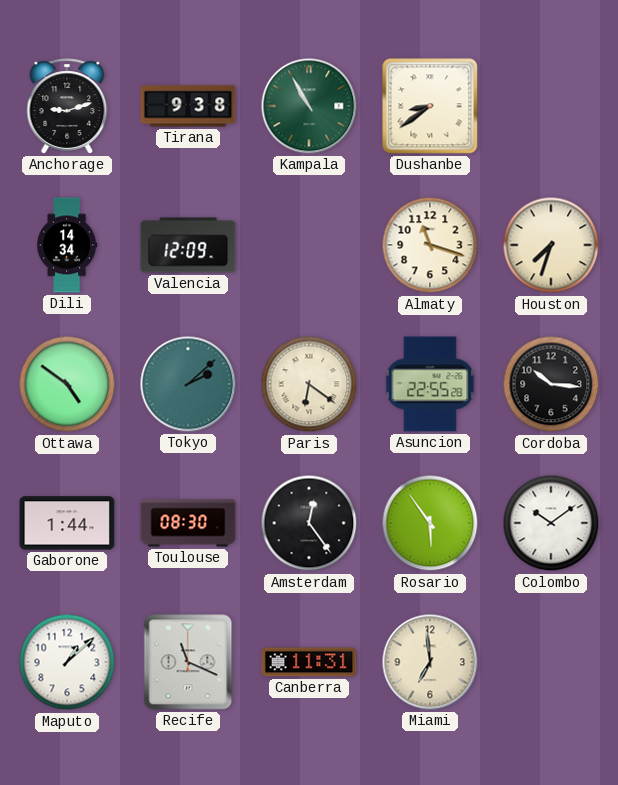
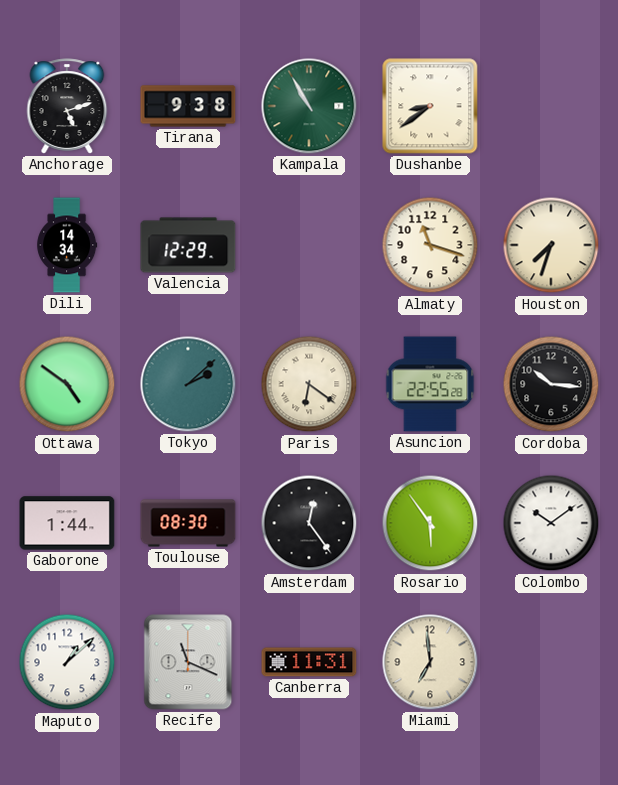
Anchorage: 9:12 -> 5:12 (67, 106)
Valencia: 12:09 -> 12:29 (188, 245)
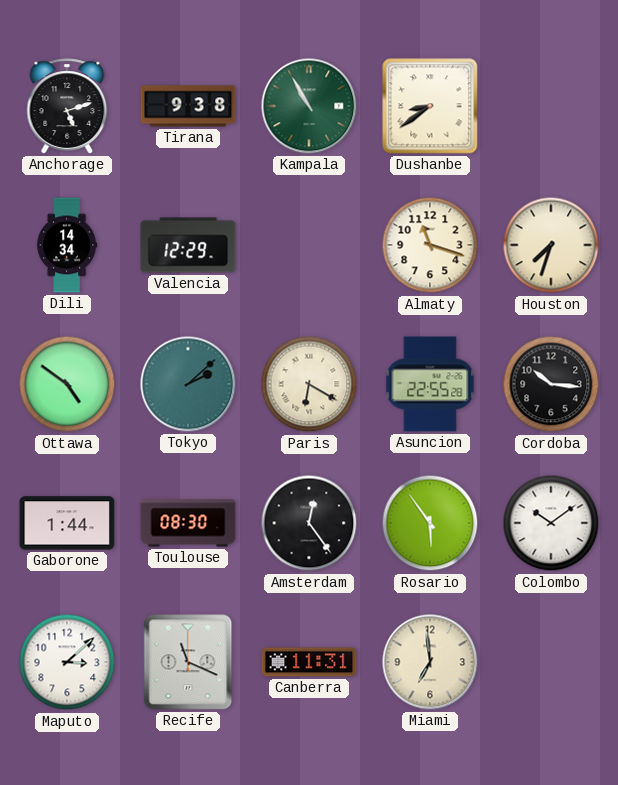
Paris: 6:21 -> 6:20 (309, 384)
Maputo: 1:08 -> 3:08 (67, 662)
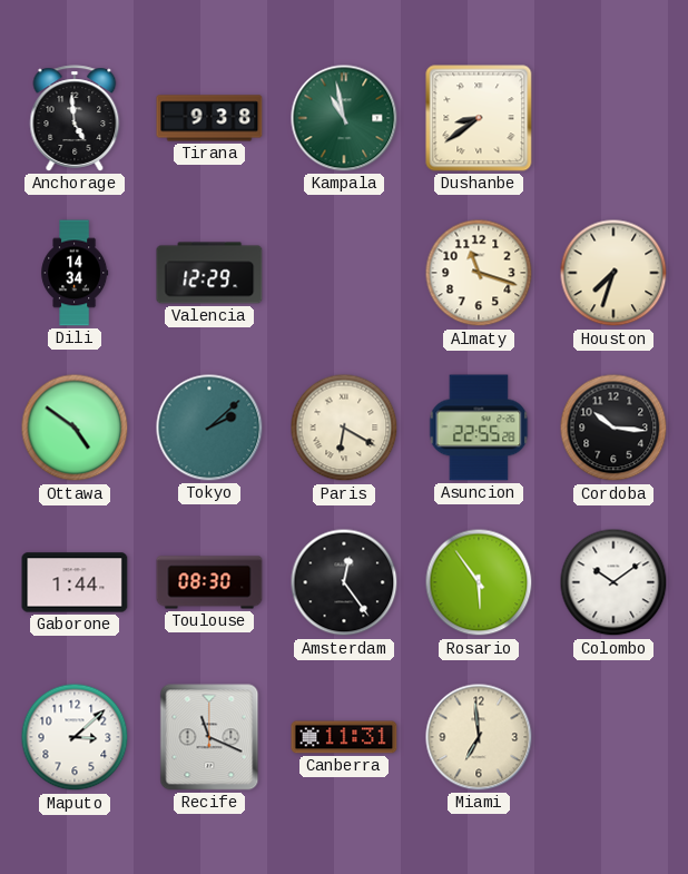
Anchorage: 5:12 -> 4:59 (75, 118)
Kampala: 10:55 -> 10:58 (344, 118)
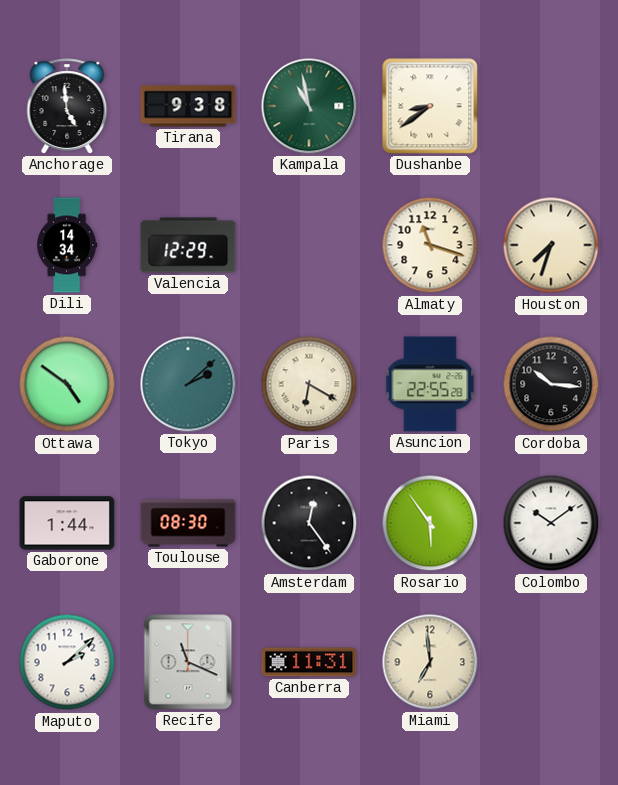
Maputo: 3:08 -> 2:08 (67, 662)
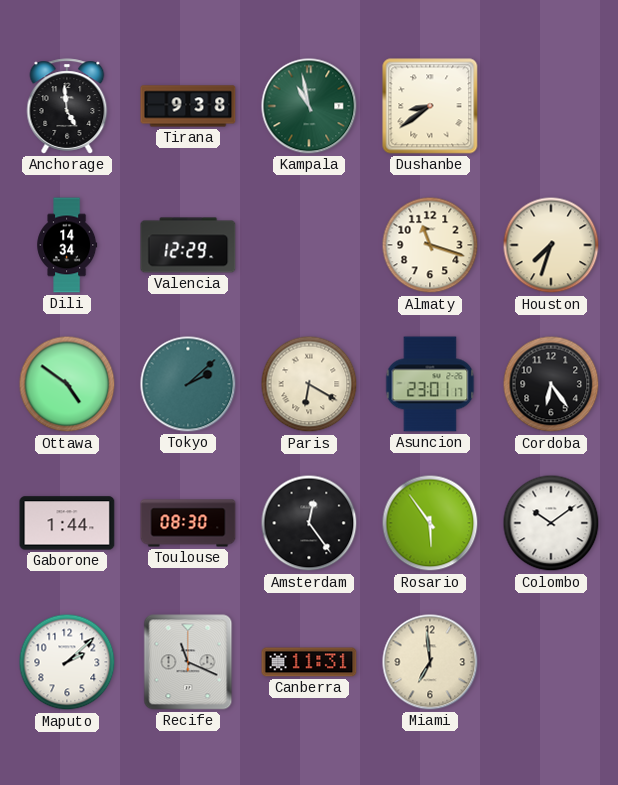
Asuncion: 22:55 -> 23:01 (430, 384)
Cordoba: 10:16 -> 6:24 (551, 384)
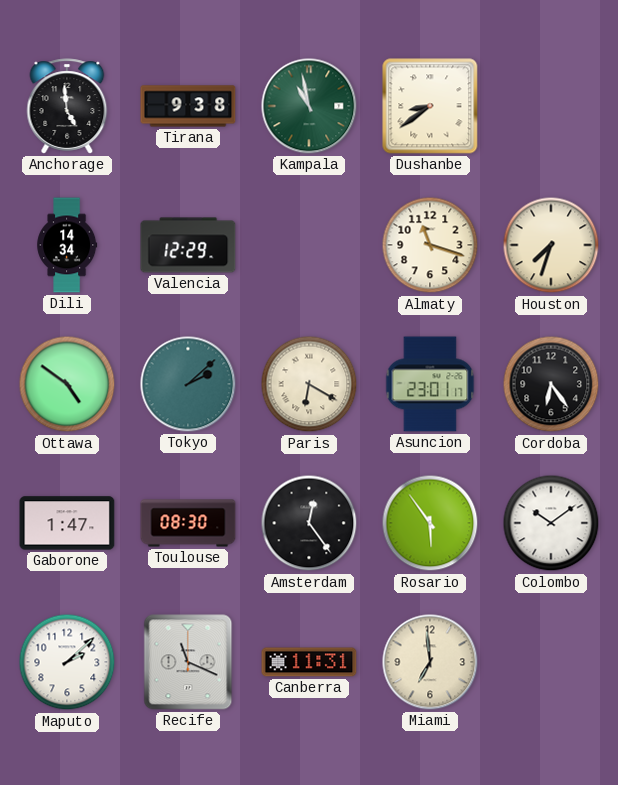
Gaborone: 1:44 -> 1:47 (67, 523)
